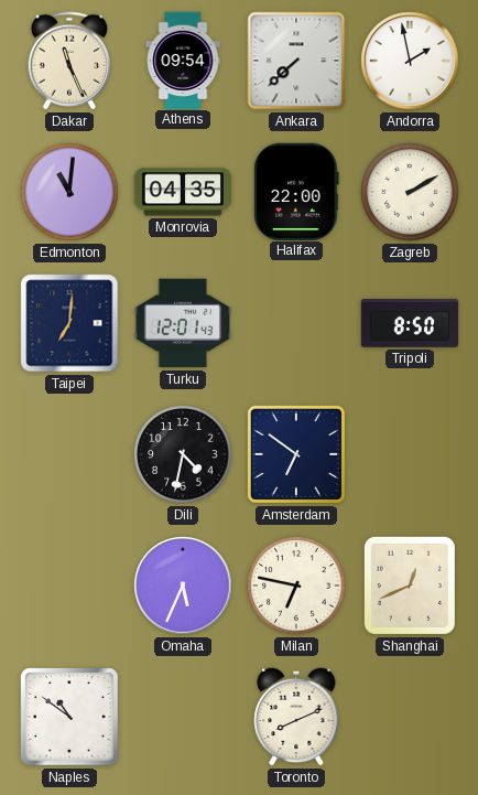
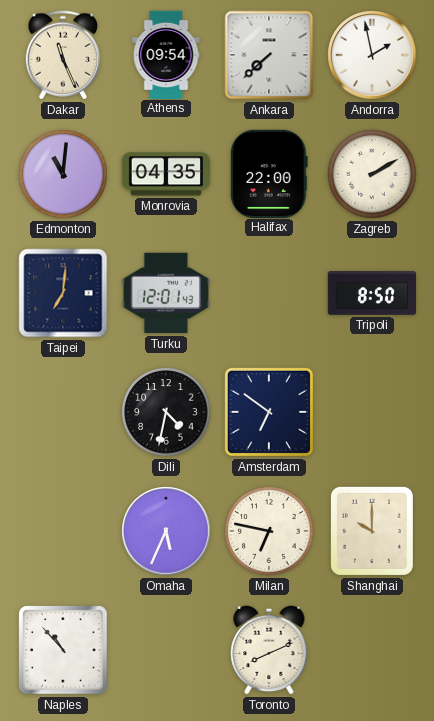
Shanghai: 12:41 -> 10:00 (372, 531)
Naples: 10:51 -> 10:53 (63, 650)
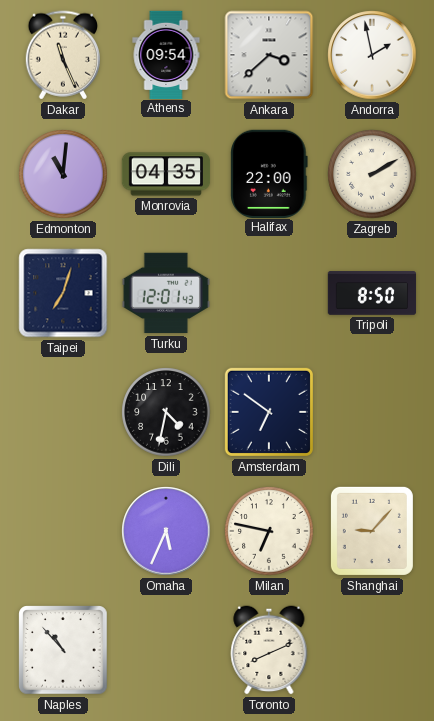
Ankara: 7:38 -> 3:38 (269, 55)
Taipei: 7:01 -> 7:03 (63, 293)
Shanghai: 10:00 -> 9:07 (372, 531)
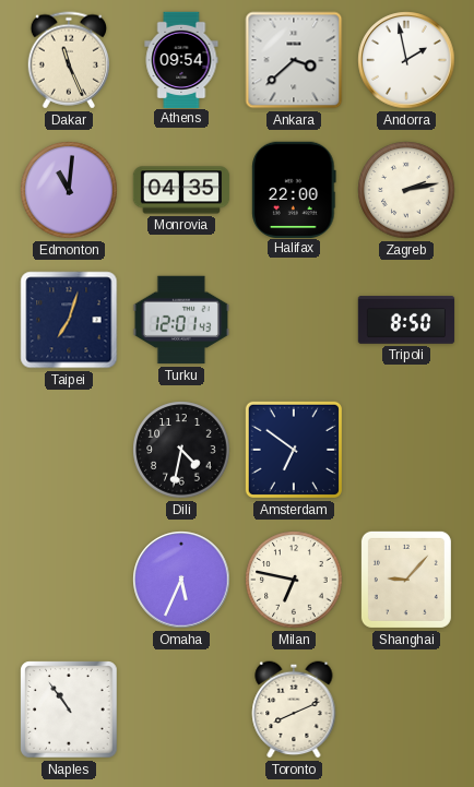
Zagreb: 2:10 -> 2:13 (406, 190)
Naples: 10:53 -> 10:54 (69, 710)
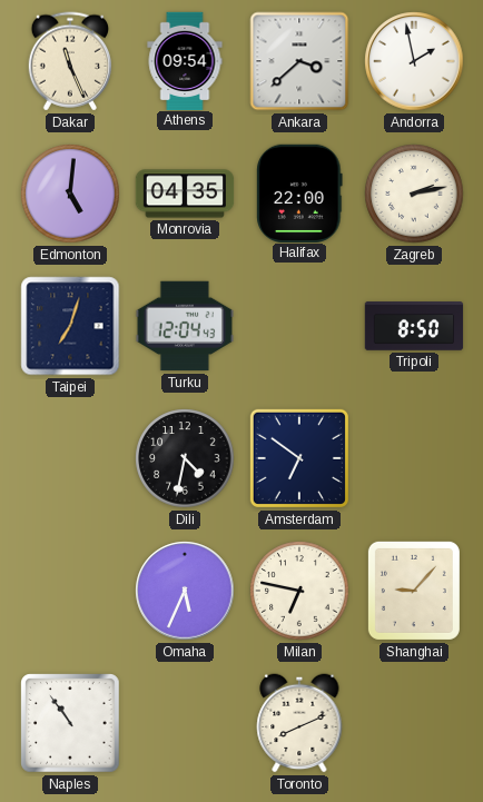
Edmonton: 11:01 -> 5:01 (70, 194)
Turku: 12:01 -> 12:04 (184, 326)
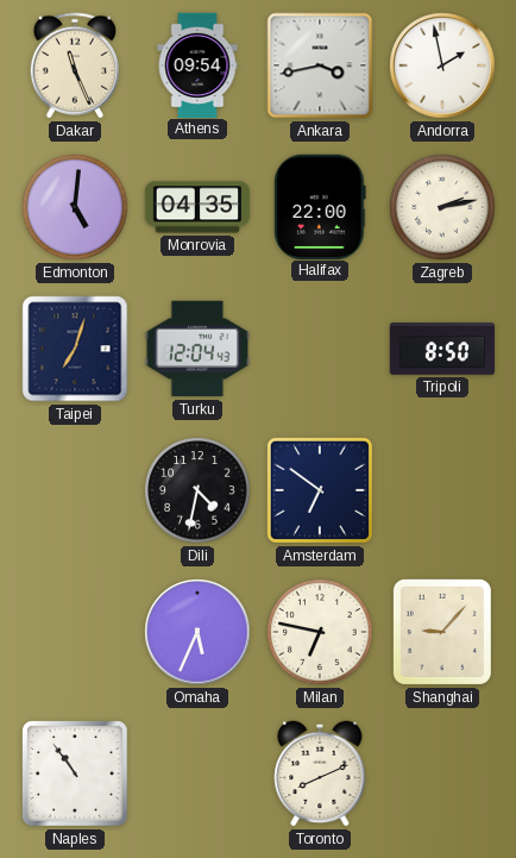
Ankara: 3:38 -> 3:43 (320, 65)
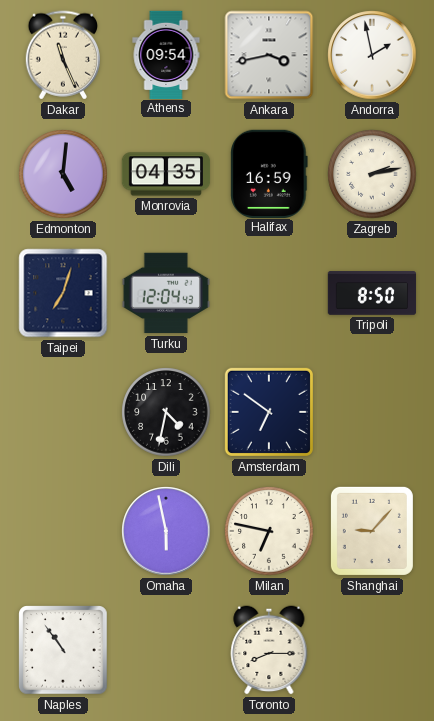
Halifax: 22:00 -> 16:59 (269, 173)
Omaha: 5:34 -> 5:58 (166, 531)
Toronto: 8:11 -> 8:15 (269, 650)
